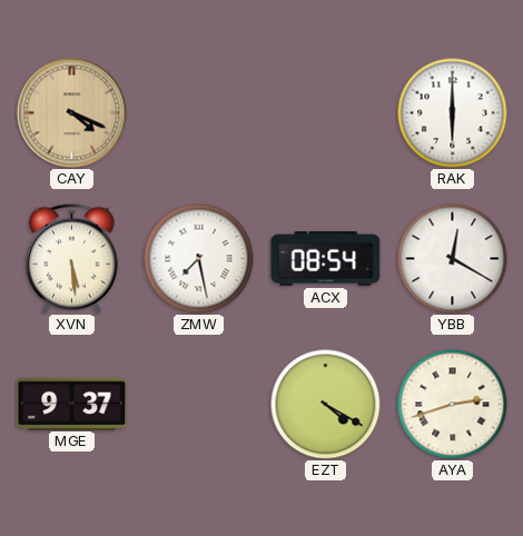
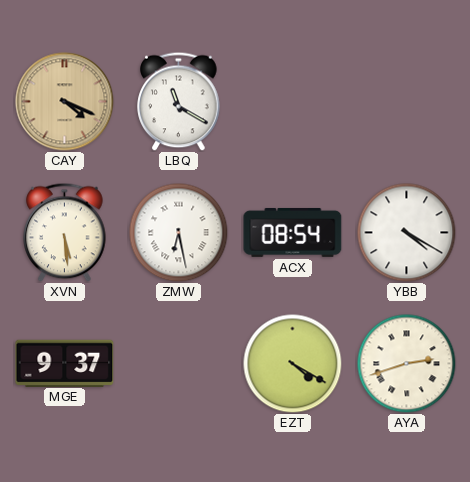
LBQ: none -> 11:20 (179, 101)
RAK: 6:00 -> none (453, 113)
ZMW: 7:28 -> 6:28 (179, 233)
YBB: 12:20 -> 4:20 (407, 233)
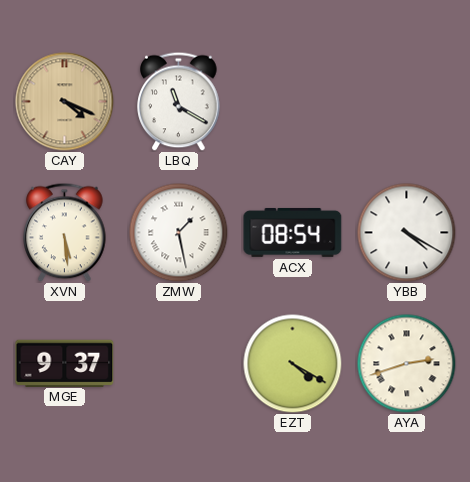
ZMW: 6:28 -> 1:28 (179, 233)
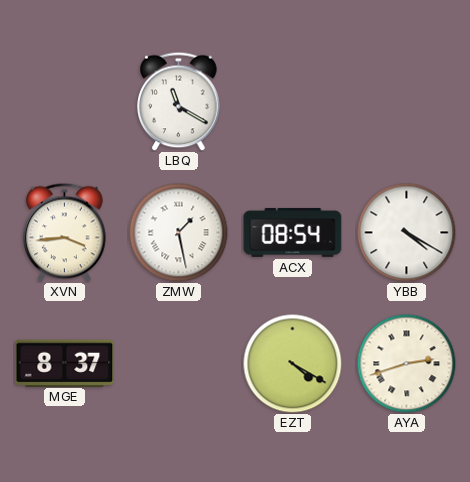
CAY: 4:19 -> none (65, 102)
XVN: 5:29 -> 3:44 (65, 232)
MGE: 9:37 -> 8:37 (65, 363)
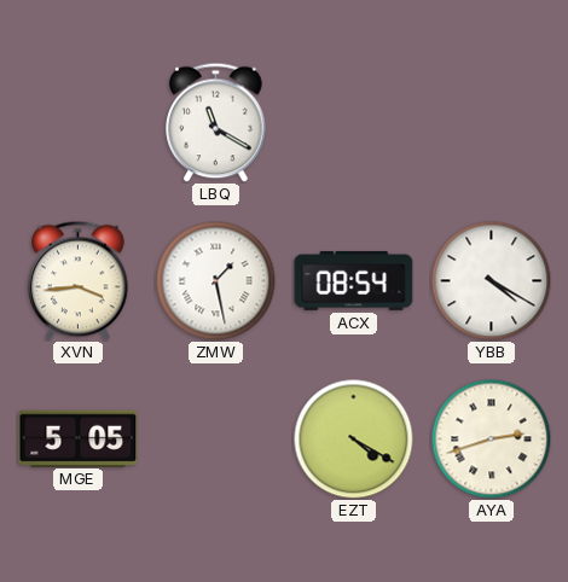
MGE: 8:37 -> 5:05 (79, 438)
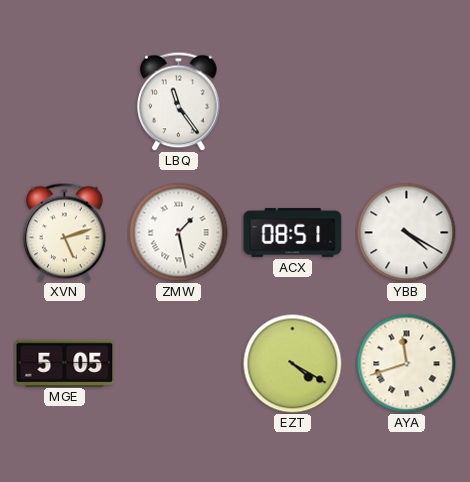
LBQ: 11:20 -> 11:24 (179, 101)
XVN: 3:44 -> 5:12 (65, 232)
ACX: 08:54 -> 08:51 (293, 232)
AYA: 2:42 -> 11:42 (407, 364)
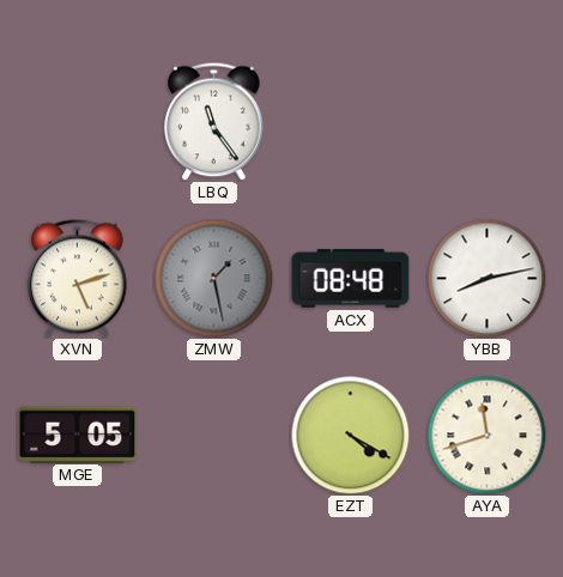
ZMW dial: white -> grey (214, 279)
ACX: 08:51 -> 08:48 (351, 278)
YBB: 4:20 -> 8:13 (488, 279)
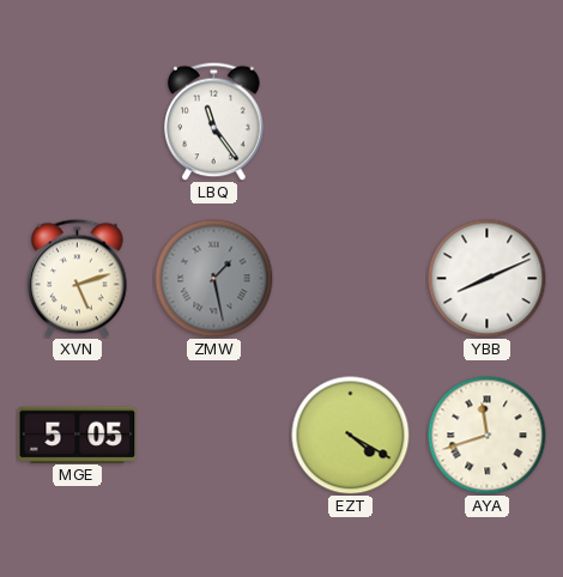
ACX: 08:48 -> none (351, 278)
YBB: 8:13 -> 8:11 (488, 279)
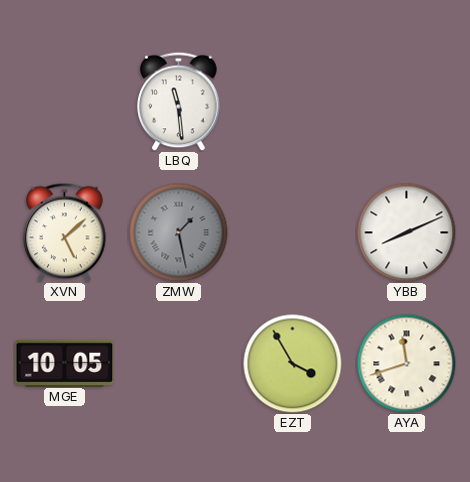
LBQ: 11:24 -> 11:29 (179, 101)
XVN: 5:12 -> 5:08 (65, 232)
MGE: 5:05 -> 10:05 (65, 363)
EZT: 4:20 -> 3:55 (293, 364)
